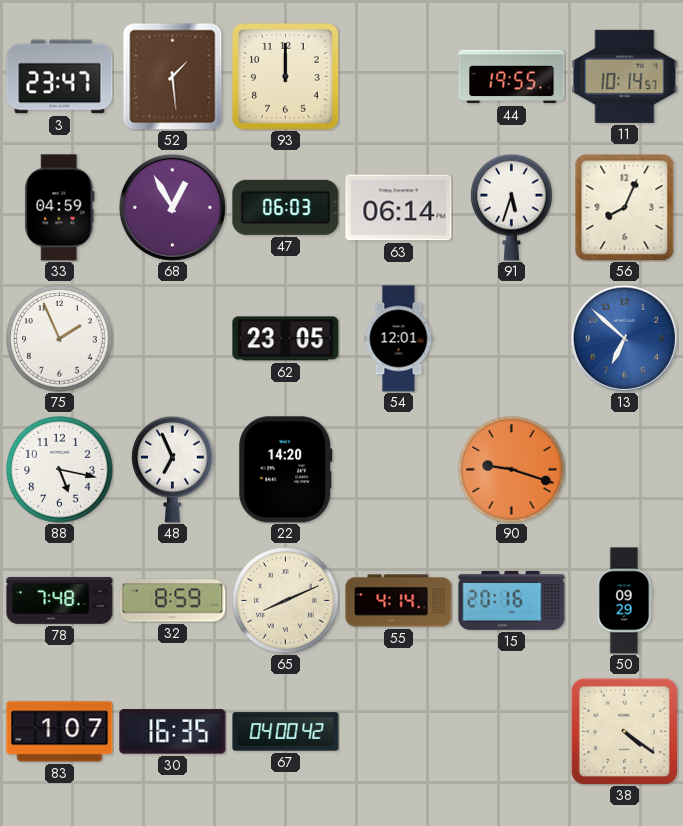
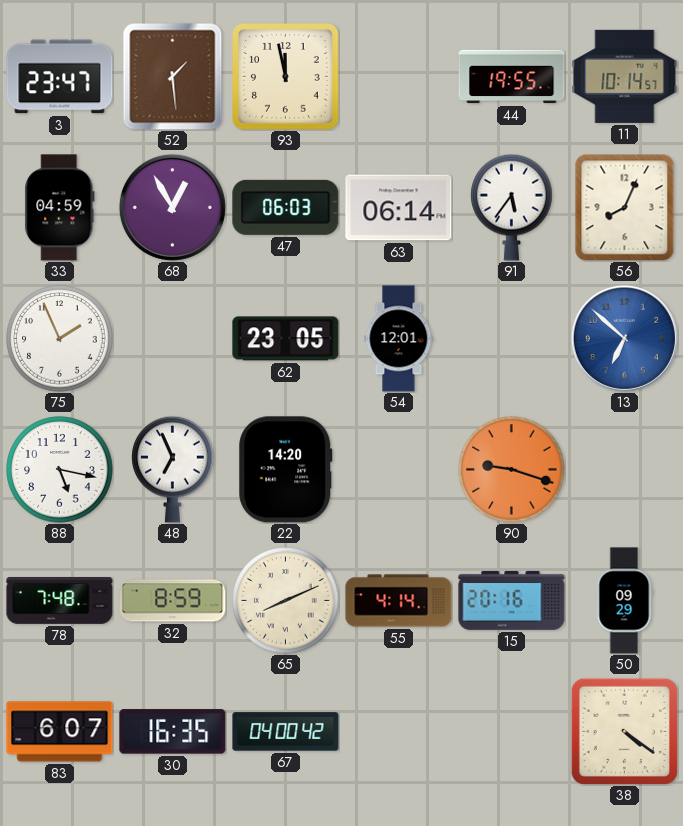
93: 12:00 -> 11:58 (286, 77)
91: 5:33 -> 5:36 (512, 207)
83: 1:07 -> 6:07 (60, 732)
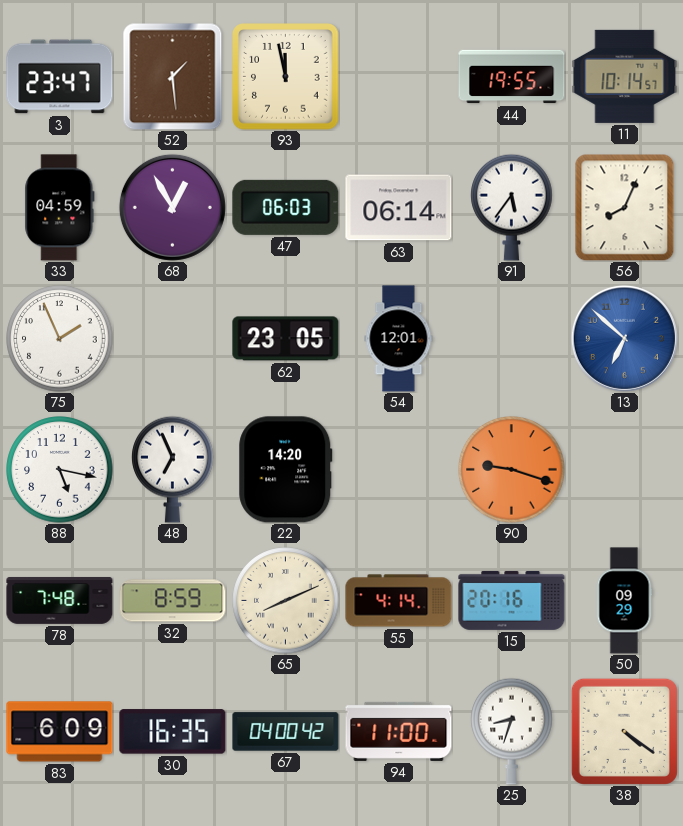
83: 6:07 -> 6:09 (60, 732)
94: none -> 11:00 (399, 731)
25: none -> 8:33 (512, 731)
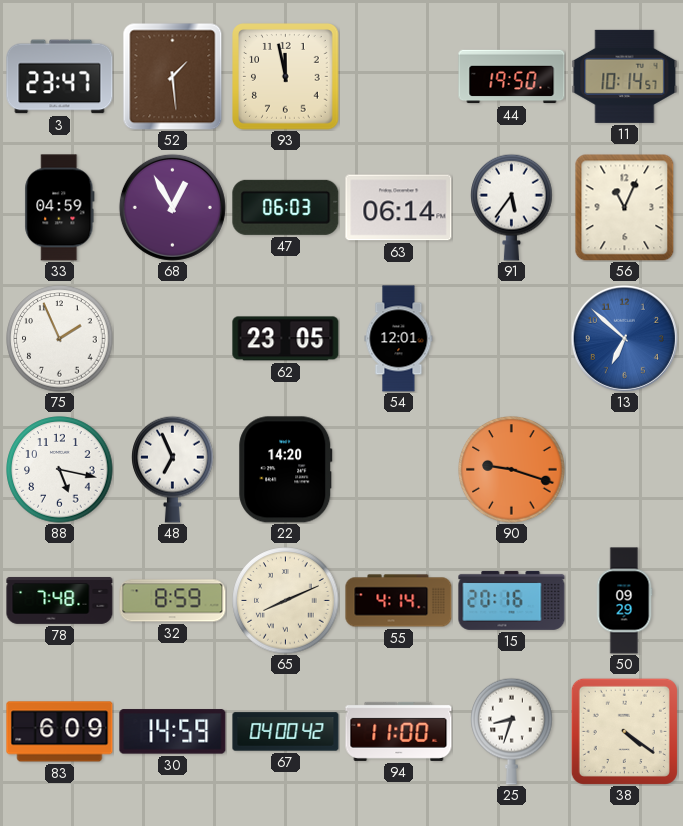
44: 19:55 -> 19:50 (512, 77)
56: 8:04 -> 11:04 (625, 207)
30: 16:35 -> 14:59 (173, 732)
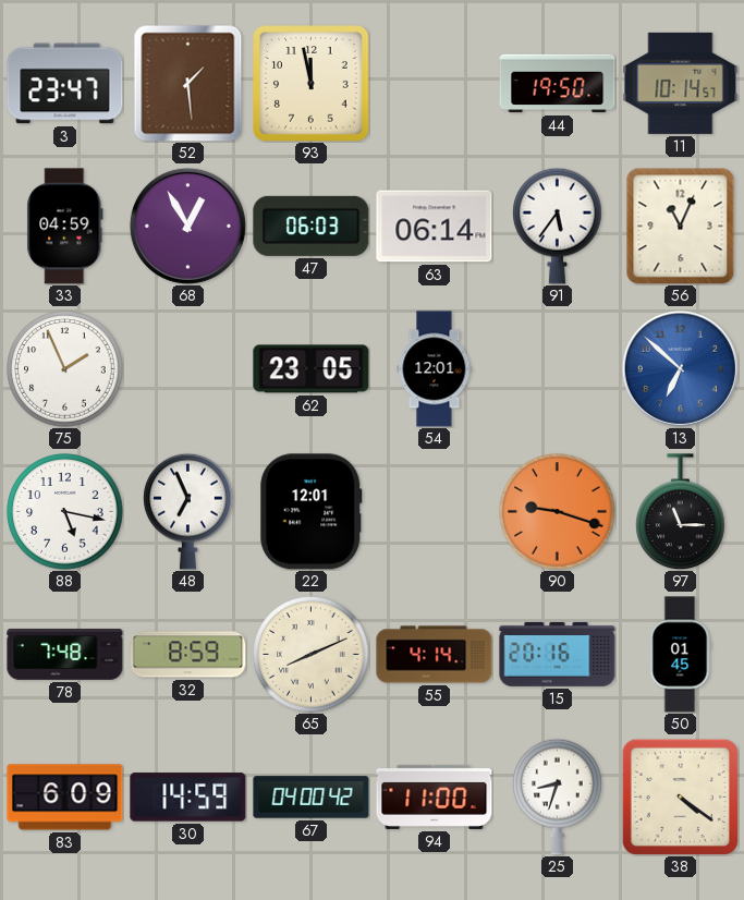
22: 14:20 -> 12:01 (312, 512)
97: none -> 11:15 (681, 511)
50: 09:29 -> 01:45 (680, 655)
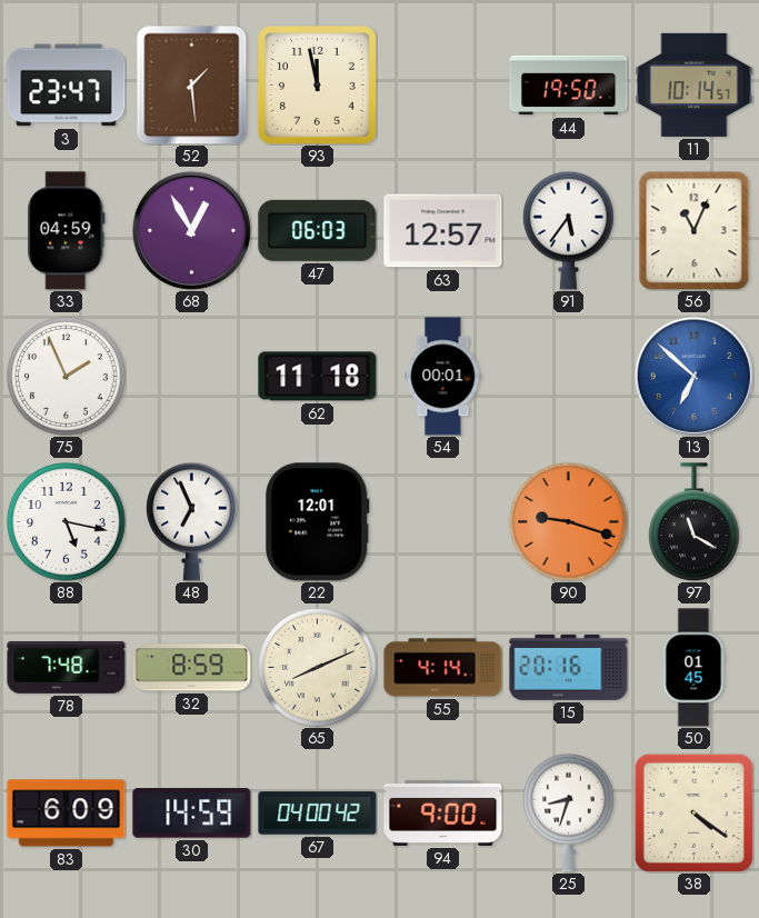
63: 06:14 -> 12:57 (443, 231)
62: 23:05 -> 11:18 (318, 377)
54: 12:01 -> 00:01 (443, 377)
97: 11:15 -> 11:20 (695, 521)
94: 11:00 -> 9:00 (443, 812)
